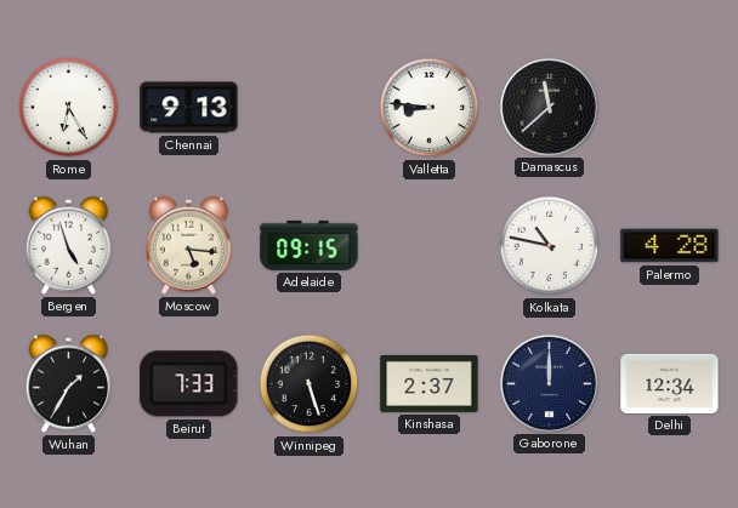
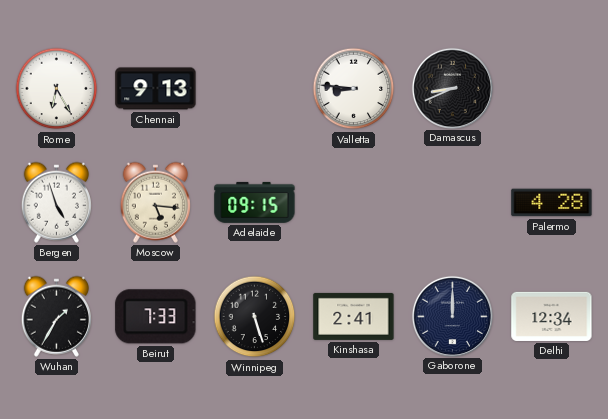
Damascus: 11:38 -> 8:41 (452, 88)
Kolkata: 10:47 -> none (550, 246)
Kinshasa: 2:37 -> 2:41 (354, 316)
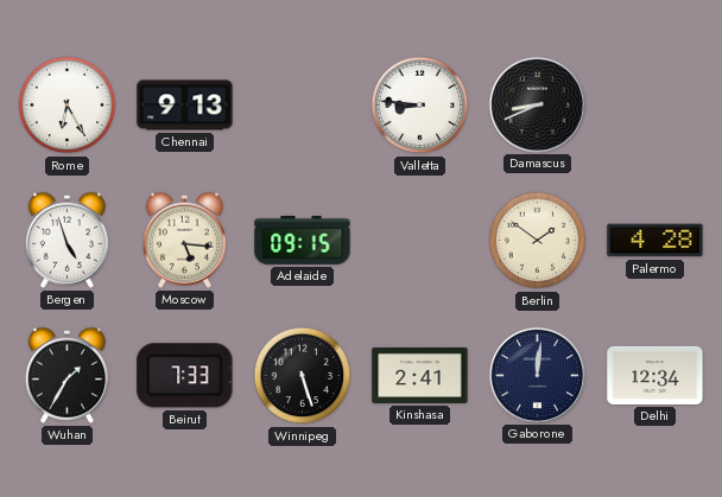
Berlin: none -> 1:51 (538, 241)
Gaborone: 12:00 -> 12:01 (537, 375)
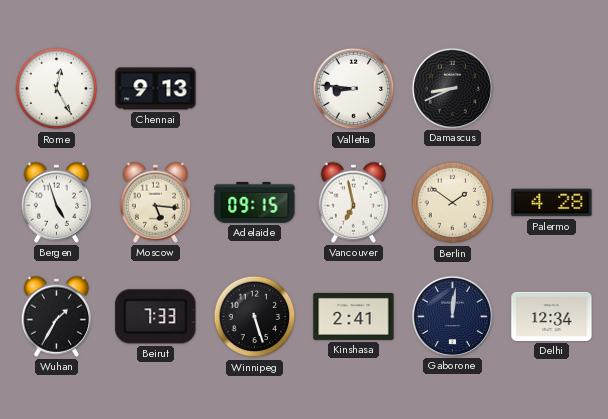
Rome: 6:25 -> 12:25 (57, 89)
Vancouver: none -> 6:58 (353, 202)
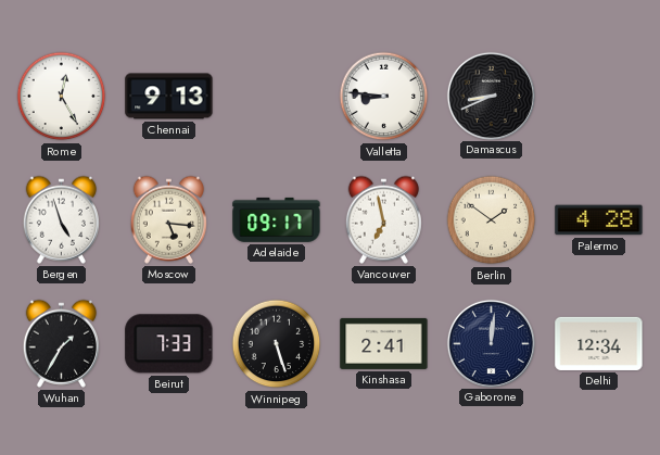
Adelaide: 09:15 -> 09:17 (277, 219)
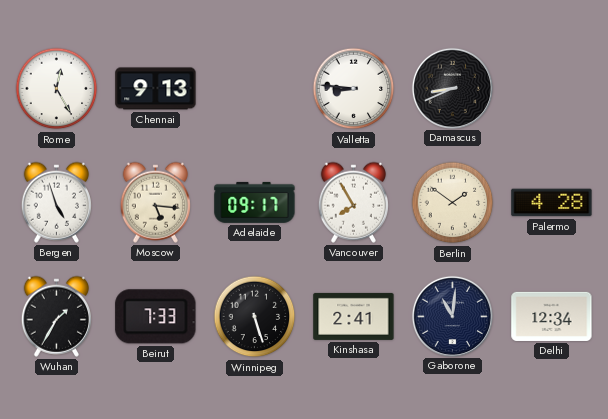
Vancouver: 6:58 -> 7:55 (353, 202)
Gaborone: 12:01 -> 11:01 (452, 316)
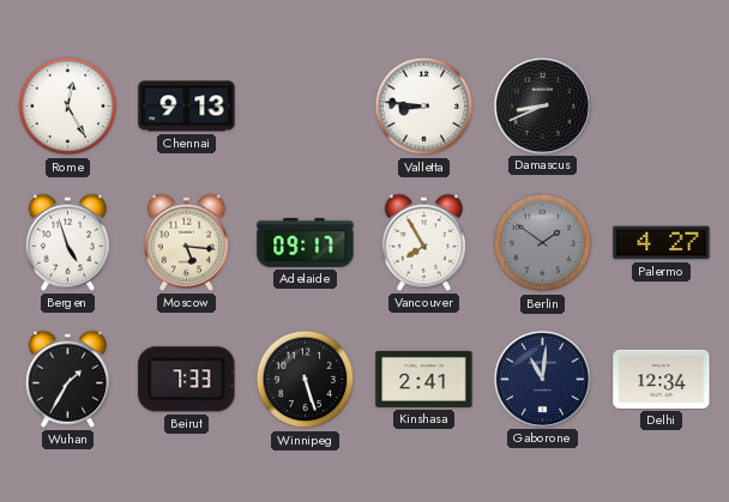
Berlin dial: cream -> grey (543, 243)
Palermo: 4:28 -> 4:27 (662, 243)
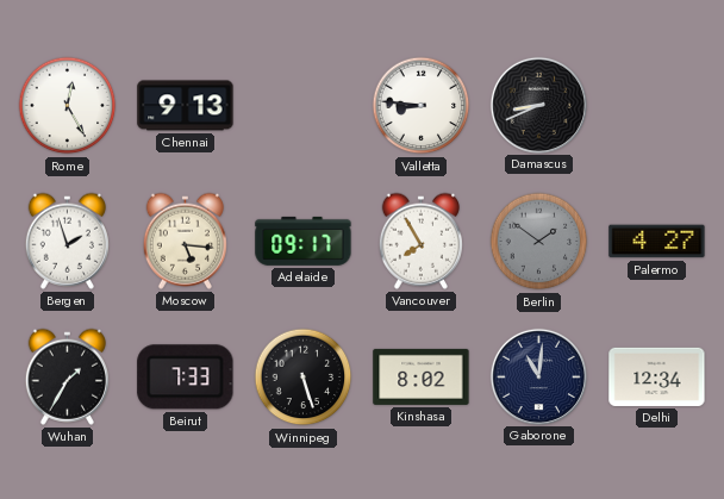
Bergen: 4:57 -> 1:57 (67, 241)
Kinshasa: 2:41 -> 8:02 (422, 376)
